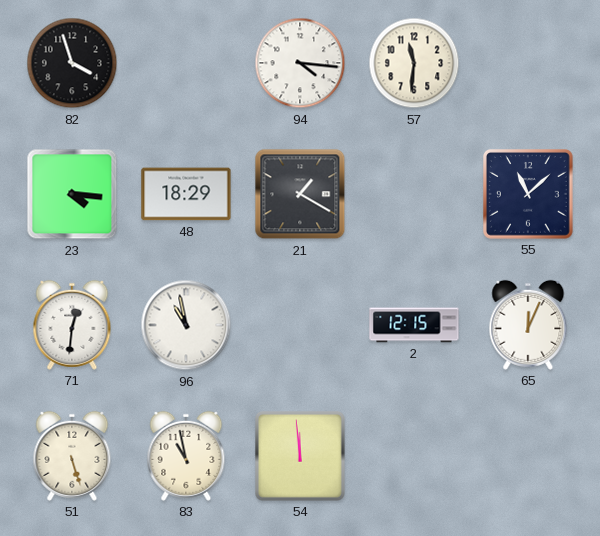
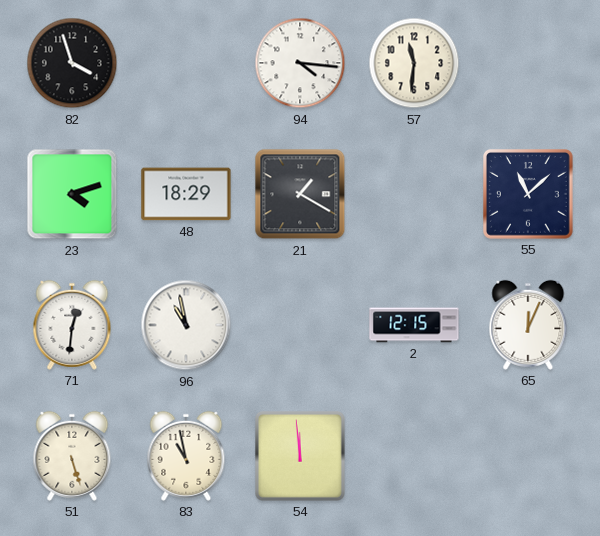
23: 4:16 -> 4:12 (72, 194)
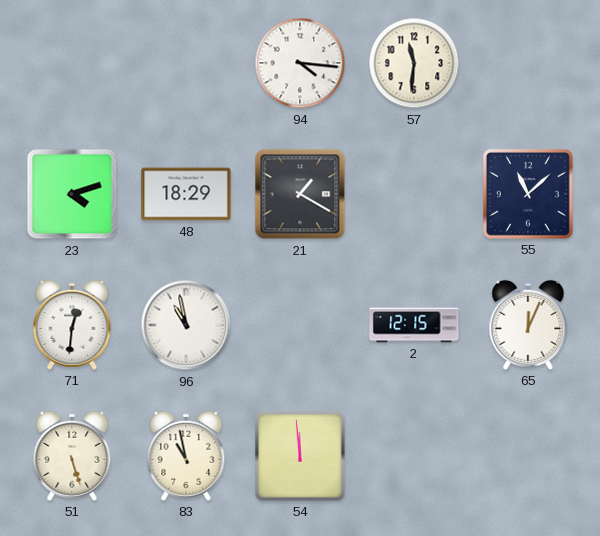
82: 3:57 -> none (72, 63)
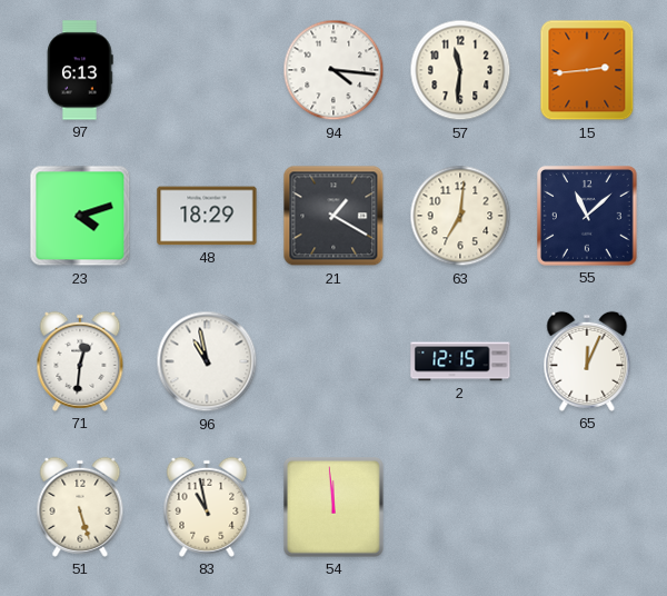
97: none -> 6:13 (80, 70)
15: none -> 2:44 (587, 70)
63: none -> 7:01 (460, 216)
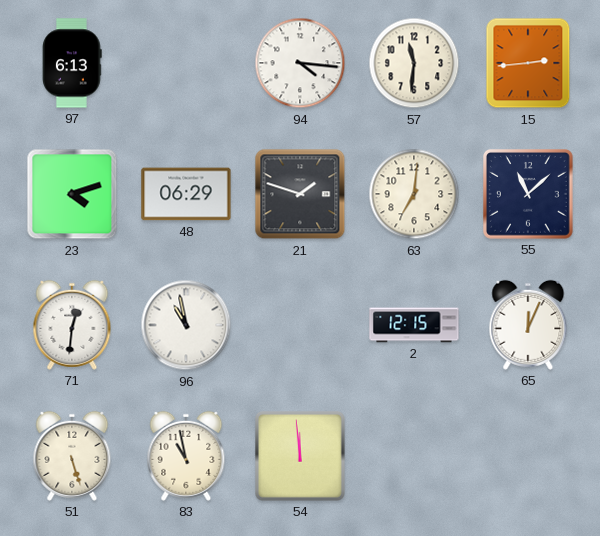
48: 18:29 -> 06:29 (186, 194)
21: 1:20 -> 1:48 (300, 194)
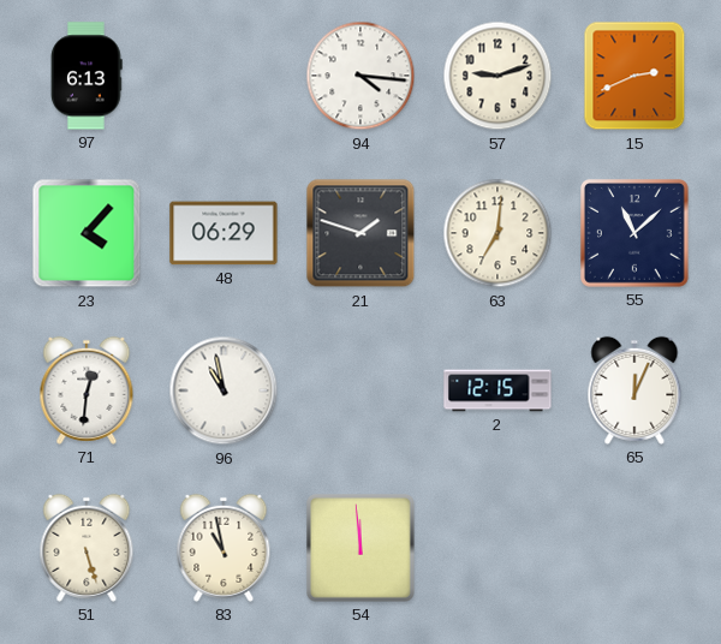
57: 11:31 -> 9:12 (497, 76)
15: 2:44 -> 2:41 (634, 76)
23: 4:12 -> 4:07 (87, 233)
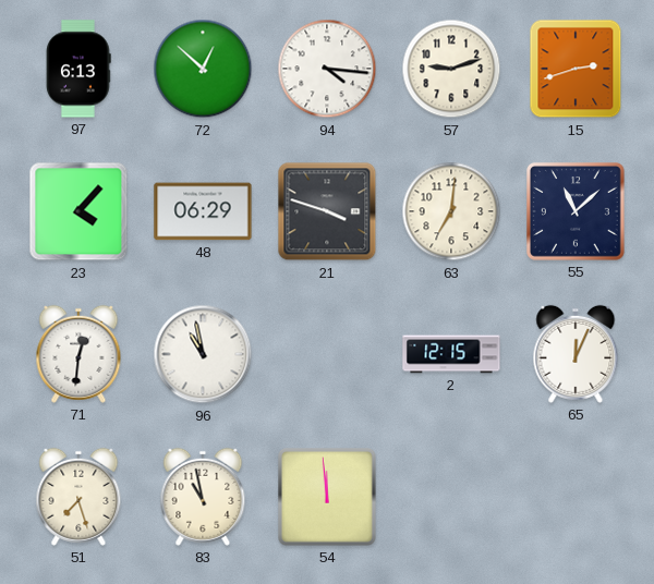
72: none -> 12:52 (203, 69)
15: 2:41 -> 2:42 (576, 69)
21: 1:48 -> 3:48 (327, 211)
51: 5:27 -> 7:27 (78, 497)
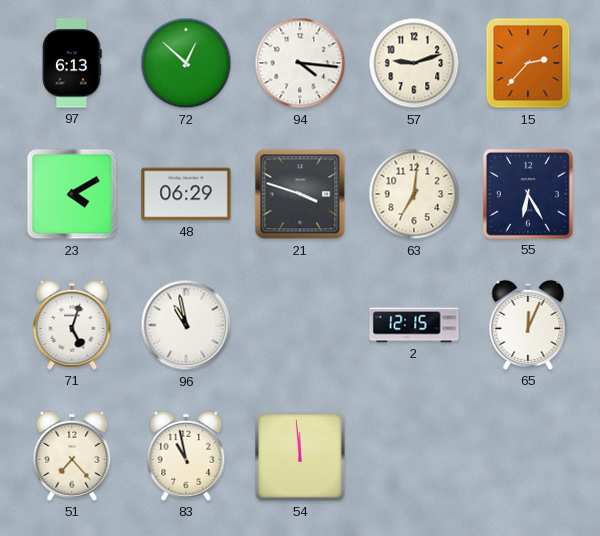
15: 2:42 -> 2:37 (528, 63)
23: 4:07 -> 4:10 (72, 194)
55: 11:08 -> 6:25 (529, 195)
71: 12:31 -> 5:03 (72, 325)
51: 7:27 -> 7:23 (72, 456)
